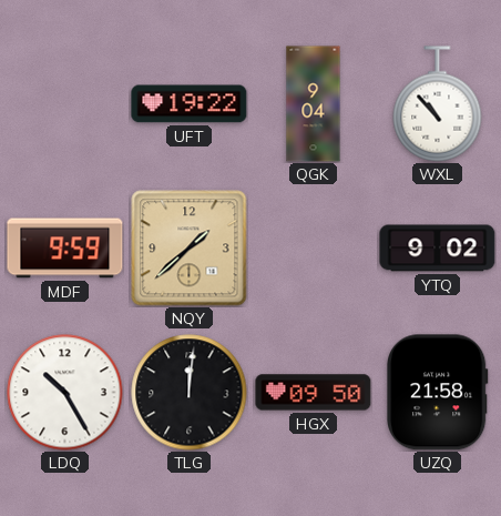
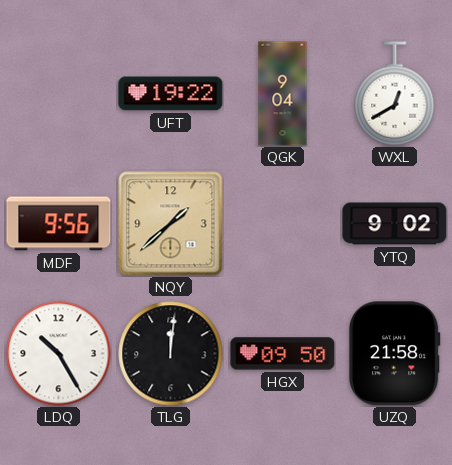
WXL: 10:53 -> 12:40 (395, 94)
MDF: 9:59 -> 9:56 (59, 224)
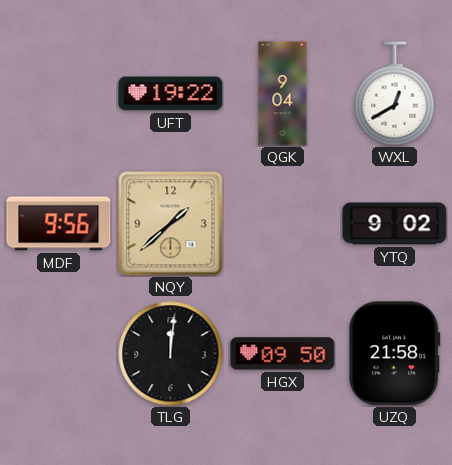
LDQ: 10:25 -> none (59, 354)
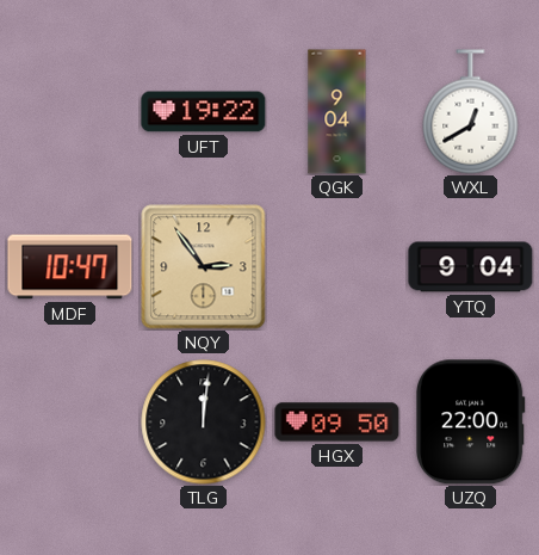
MDF: 9:56 -> 10:47 (70, 267)
NQY: 1:38 -> 2:54 (204, 267)
YTQ: 9:02 -> 9:04 (471, 267)
UZQ: 21:58 -> 22:00 (471, 423)
